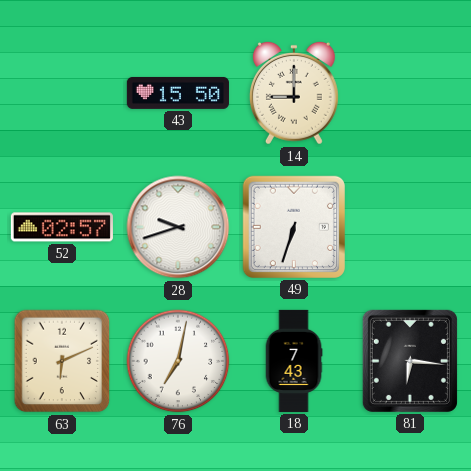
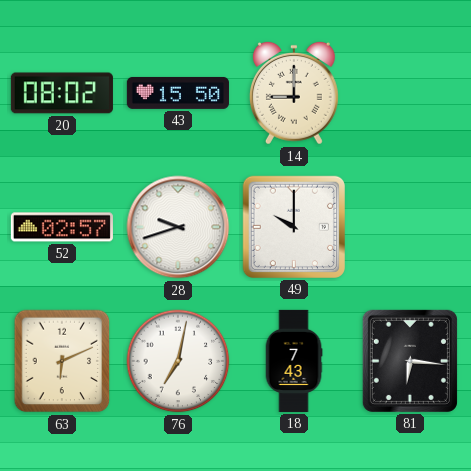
20: none -> 08:02 (62, 93)
49: 6:33 -> 10:00 (294, 227)
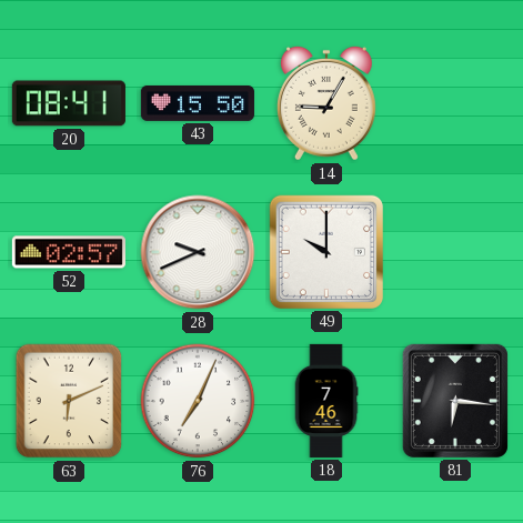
20: 08:02 -> 08:41 (69, 103)
14: 9:00 -> 9:05 (326, 103)
28: 9:42 -> 9:41 (198, 252)
76: 7:02 -> 7:04 (198, 401)
18: 7:43 -> 7:46 (326, 401)
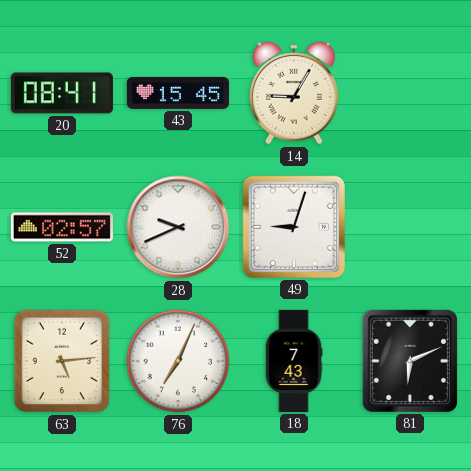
43: 15:50 -> 15:45 (178, 93)
49: 10:00 -> 9:03 (294, 227)
63: 6:11 -> 5:14 (62, 361)
18: 7:46 -> 7:43 (294, 361)
81: 6:16 -> 6:11 (410, 361)
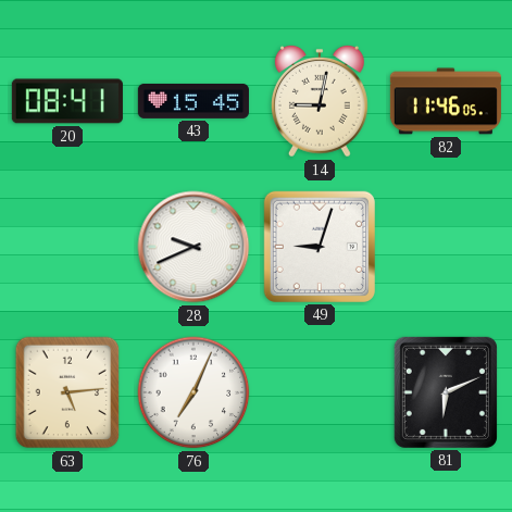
14: 9:05 -> 9:02 (320, 101)
82: none -> 11:46 (446, 101)
52: 02:57 -> none (62, 227)
18: 7:43 -> none (294, 361)
